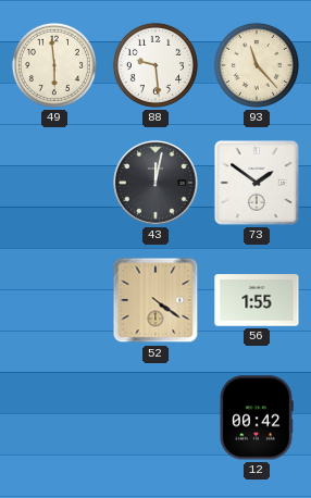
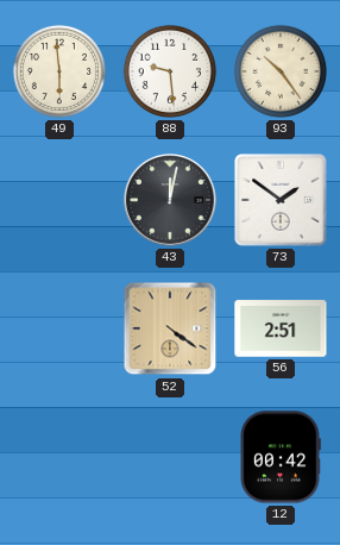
93: 11:23 -> 10:24 (281, 71)
56: 1:55 -> 2:51 (281, 328)
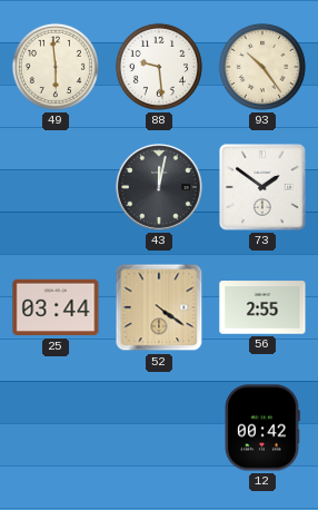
25: none -> 03:44 (56, 307)
56: 2:51 -> 2:55 (262, 307)
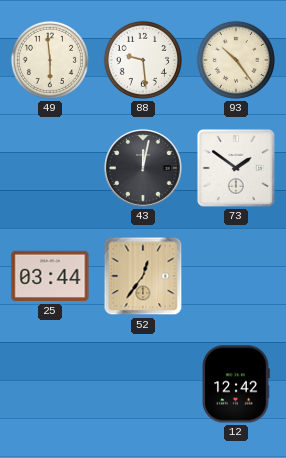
52: 4:21 -> 12:36 (143, 276)
56: 2:55 -> none (262, 307)
12: 00:42 -> 12:42 (236, 384)
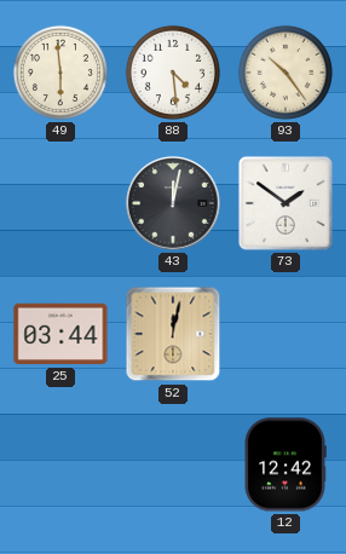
88: 9:29 -> 4:29 (173, 73)
52: 12:36 -> 12:02 (173, 334)
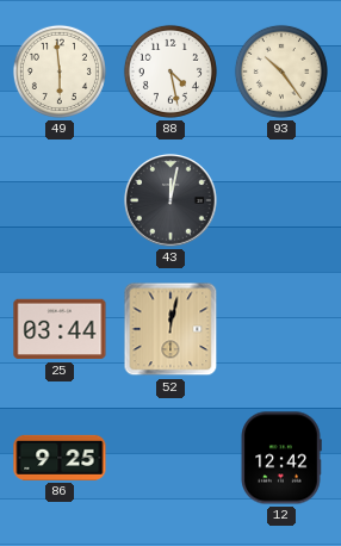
88: 4:29 -> 4:28 (170, 72)
73: 1:51 -> none (287, 204)
86: none -> 9:25 (60, 458)
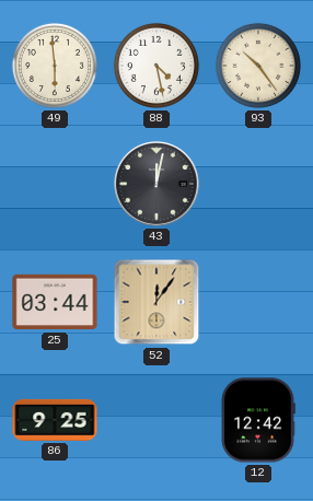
52: 12:02 -> 12:06 (156, 302)
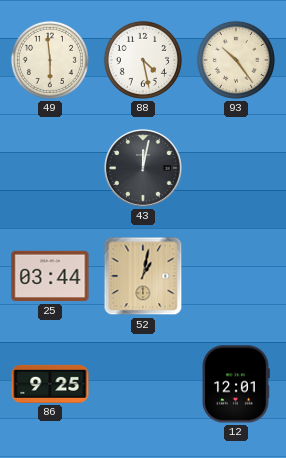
52: 12:06 -> 1:02 (143, 276)
12: 12:42 -> 12:01 (236, 384)
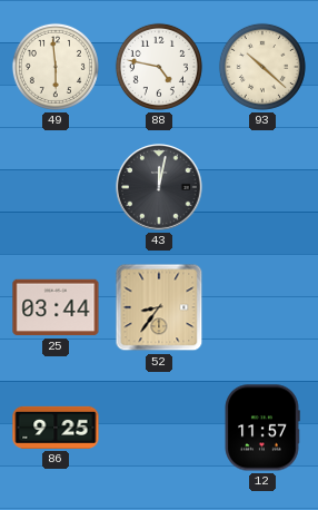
88: 4:28 -> 4:47 (159, 67)
93: 10:24 -> 10:22 (262, 67)
52: 1:02 -> 8:36 (159, 307)
12: 12:01 -> 11:57 (262, 428)
